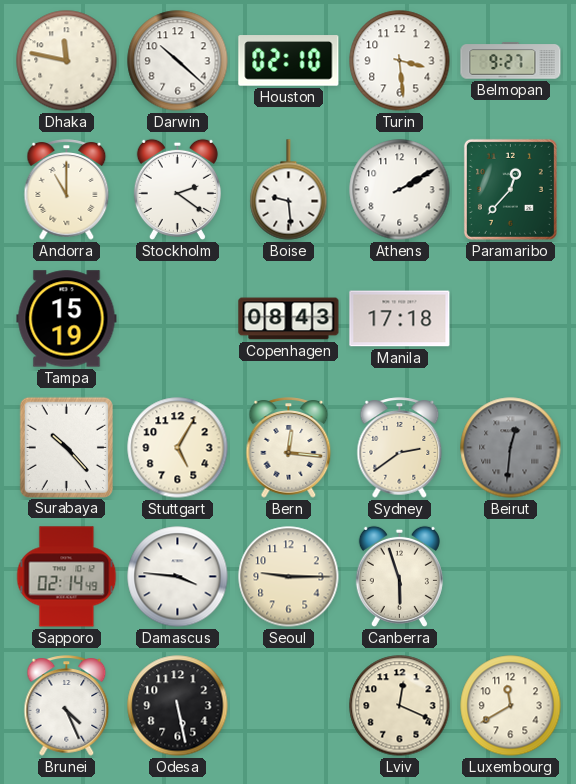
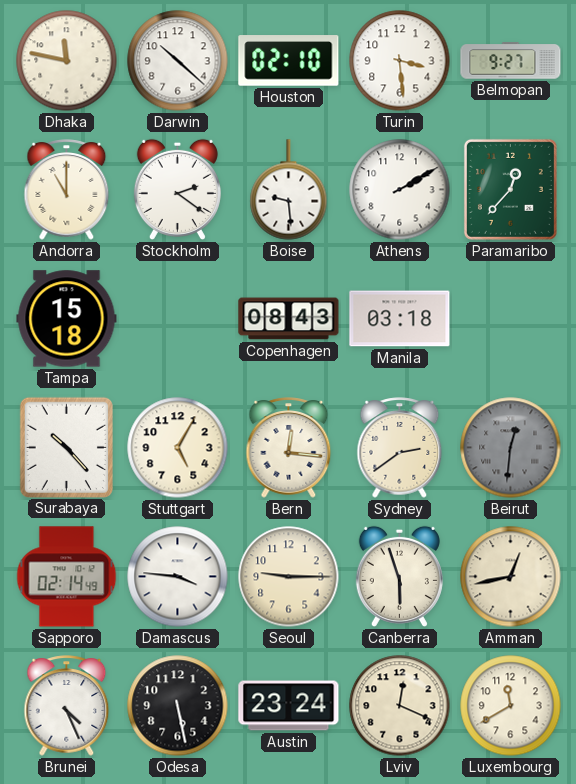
Tampa: 15:19 -> 15:18 (67, 319)
Manila: 17:18 -> 03:18 (400, 319)
Amman: none -> 12:43 (511, 577)
Austin: none -> 23:24 (289, 706)
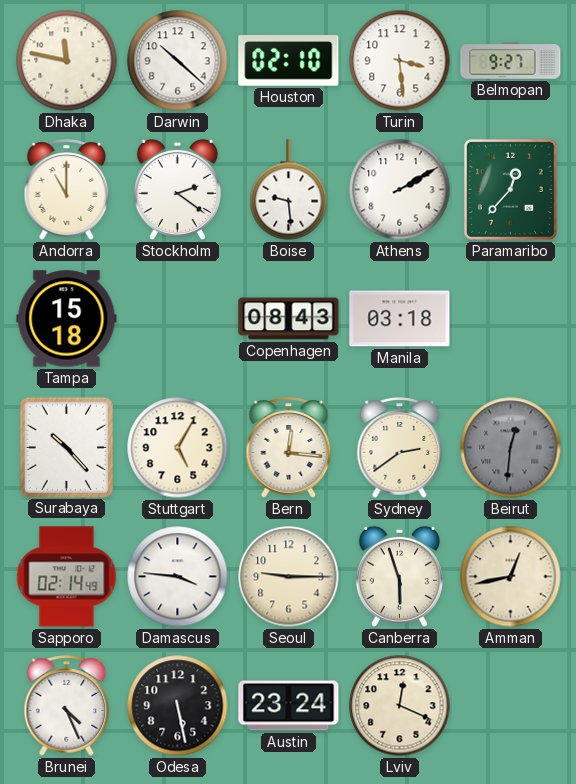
Luxembourg: 11:40 -> none (511, 706)
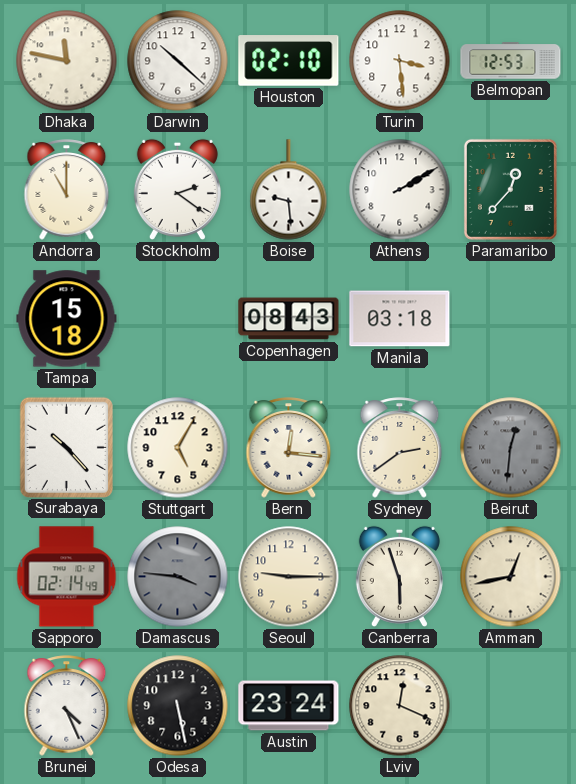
Belmopan: 9:27 -> 12:53 (511, 61)
Damascus dial: white -> grey (178, 577)
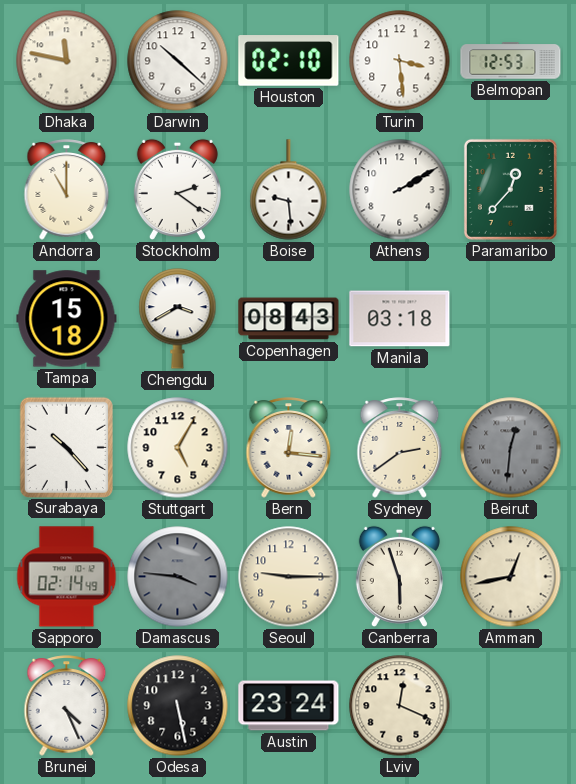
Chengdu: none -> 3:40 (178, 319)
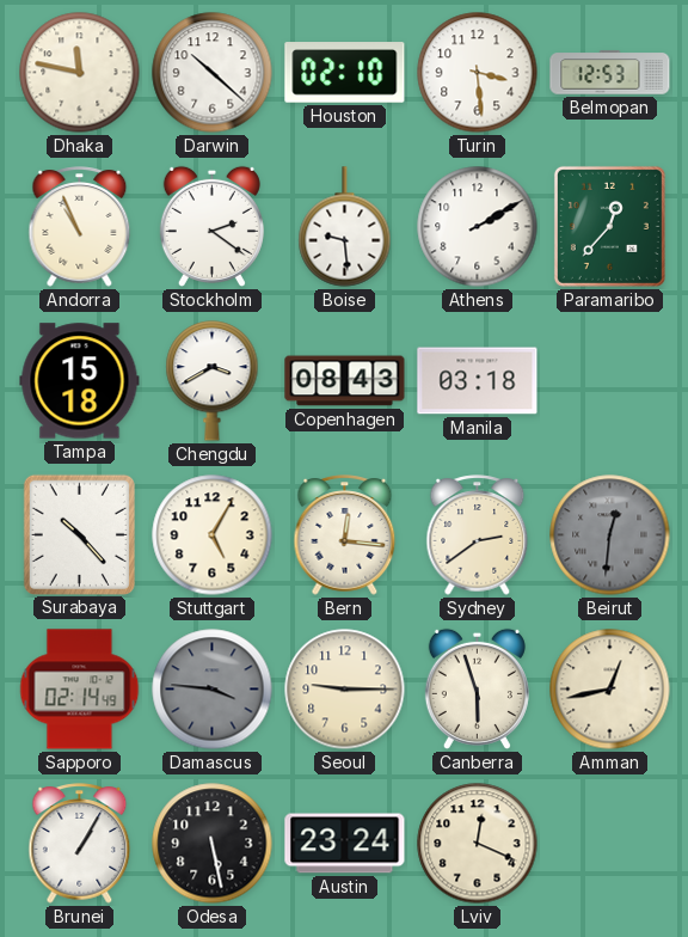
Andorra: 11:00 -> 10:56 (80, 227)
Brunei: 4:26 -> 1:05 (80, 844)
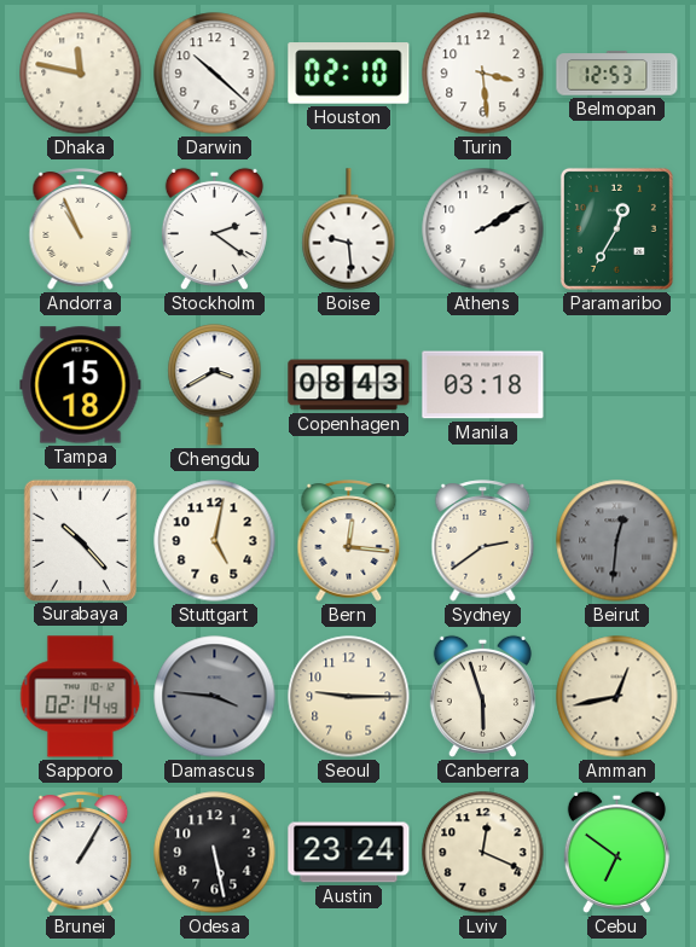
Paramaribo: 12:37 -> 12:35 (616, 228)
Stuttgart: 5:05 -> 5:02 (215, 541)
Cebu: none -> 6:51 (616, 852)
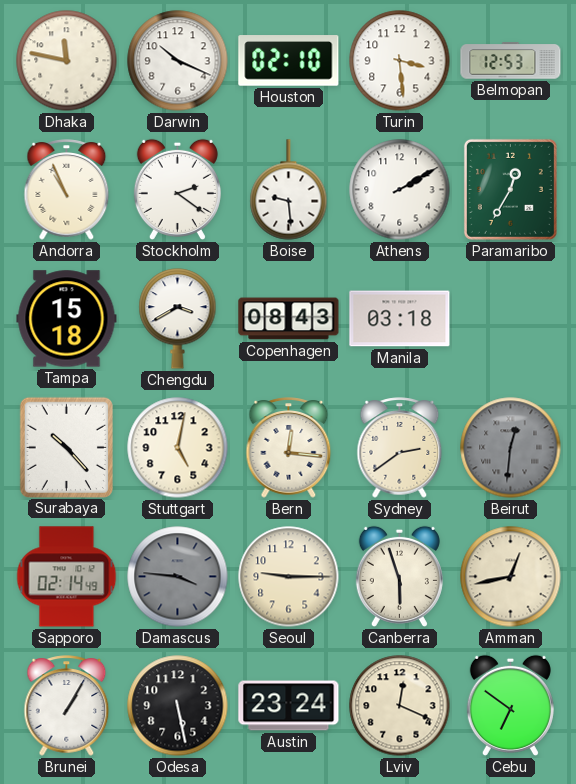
Darwin: 10:22 -> 10:19 (178, 61)
